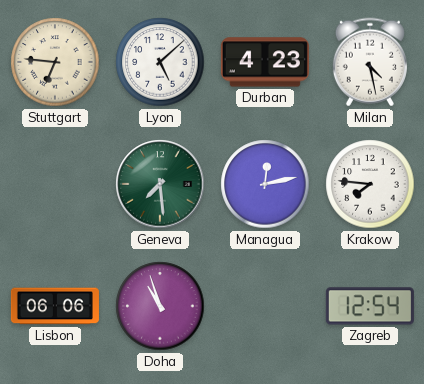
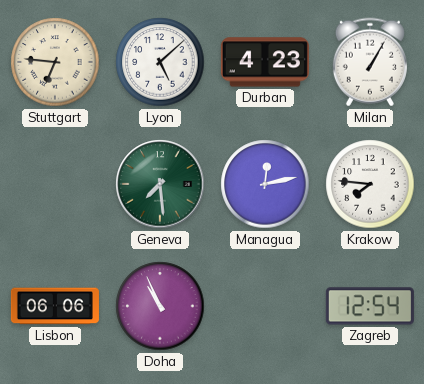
Milan: 4:28 -> 1:05 (370, 62)
Doha: 10:57 -> 10:56 (160, 306)
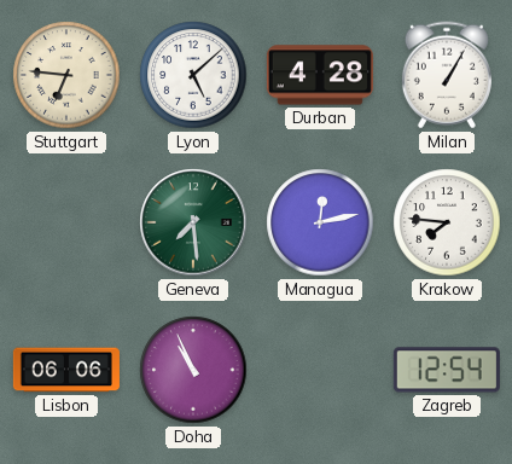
Durban: 4:23 -> 4:28 (320, 75)
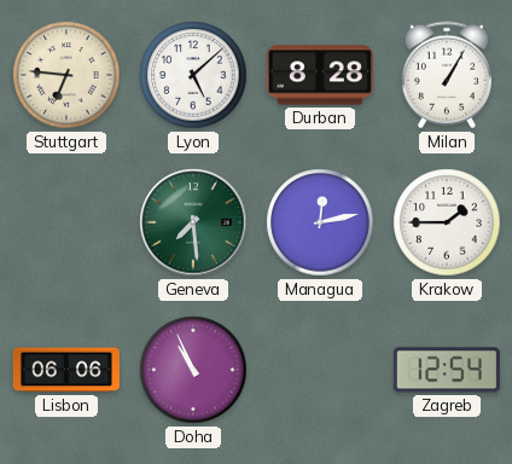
Durban: 4:28 -> 8:28 (320, 75)
Krakow: 7:46 -> 1:45 (447, 222)
